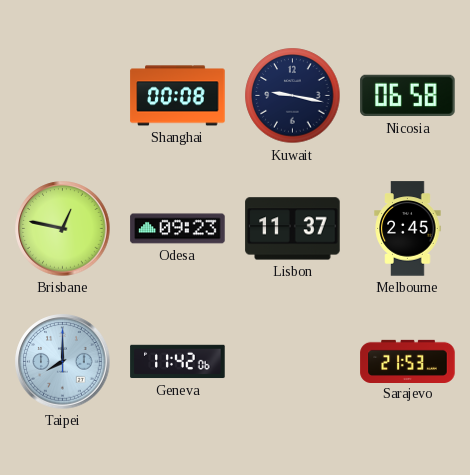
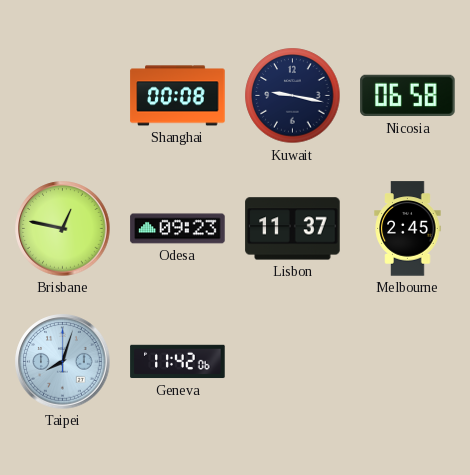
Taipei: 8:00 -> 8:03 (63, 362)
Sarajevo: 21:53 -> none (408, 361)
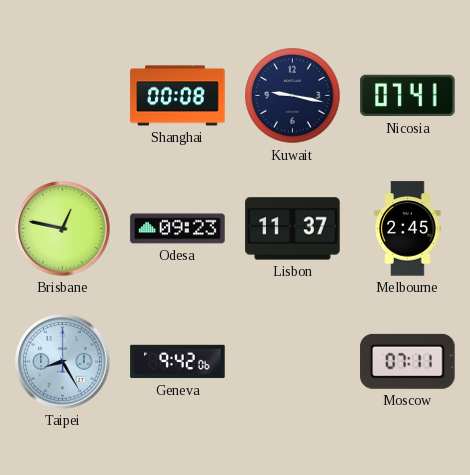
Nicosia: 06:58 -> 07:41 (408, 96)
Taipei: 8:03 -> 8:25 (63, 362)
Geneva: 11:42 -> 9:42 (178, 362)
Moscow: none -> 07:11 (408, 361)
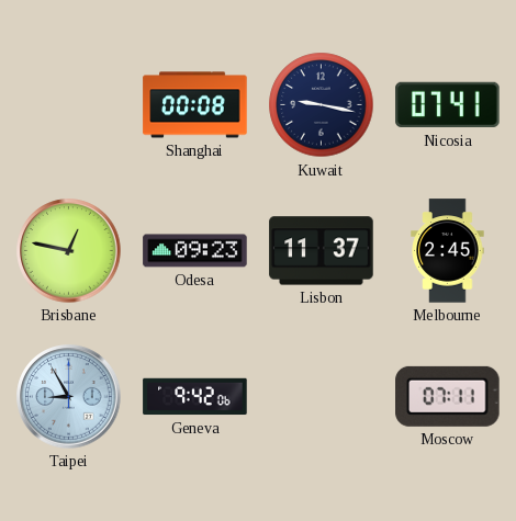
Taipei: 8:25 -> 8:55 (69, 397)
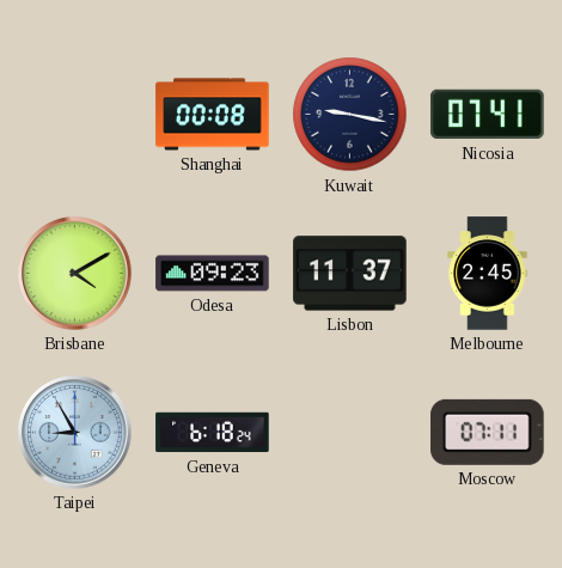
Brisbane: 12:47 -> 4:10 (75, 274)
Geneva: 9:42 -> 6:18 (213, 433)
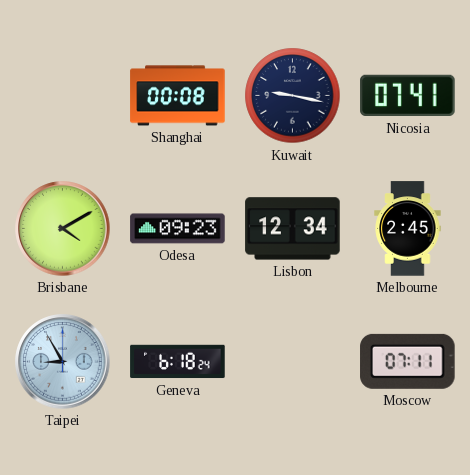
Lisbon: 11:37 -> 12:34 (293, 229)
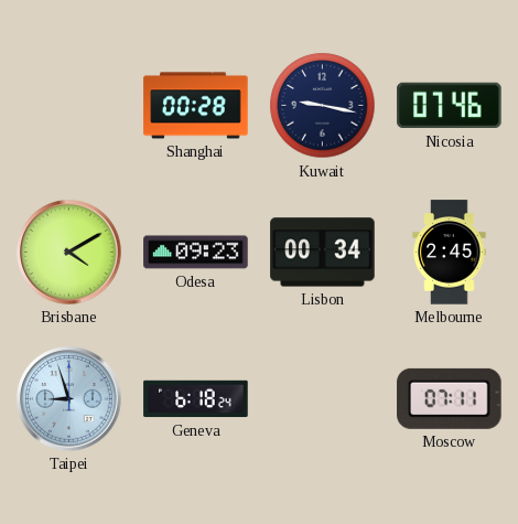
Shanghai: 00:08 -> 00:28 (196, 106)
Nicosia: 07:41 -> 07:46 (450, 106)
Lisbon: 12:34 -> 00:34 (323, 253)
Taipei: 8:55 -> 8:57 (69, 399)
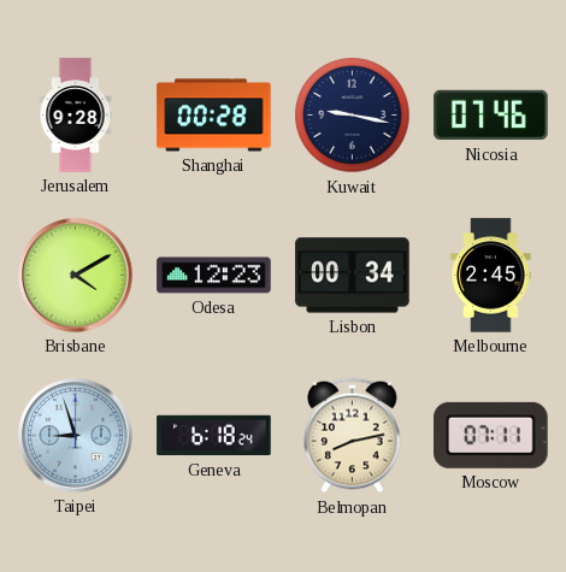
Jerusalem: none -> 9:28 (76, 116)
Odesa: 09:23 -> 12:23 (214, 276)
Belmopan: none -> 8:13 (353, 436)
